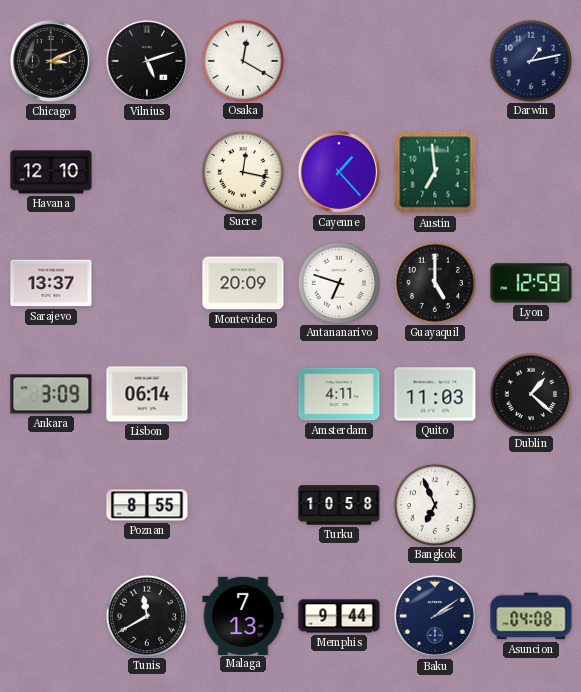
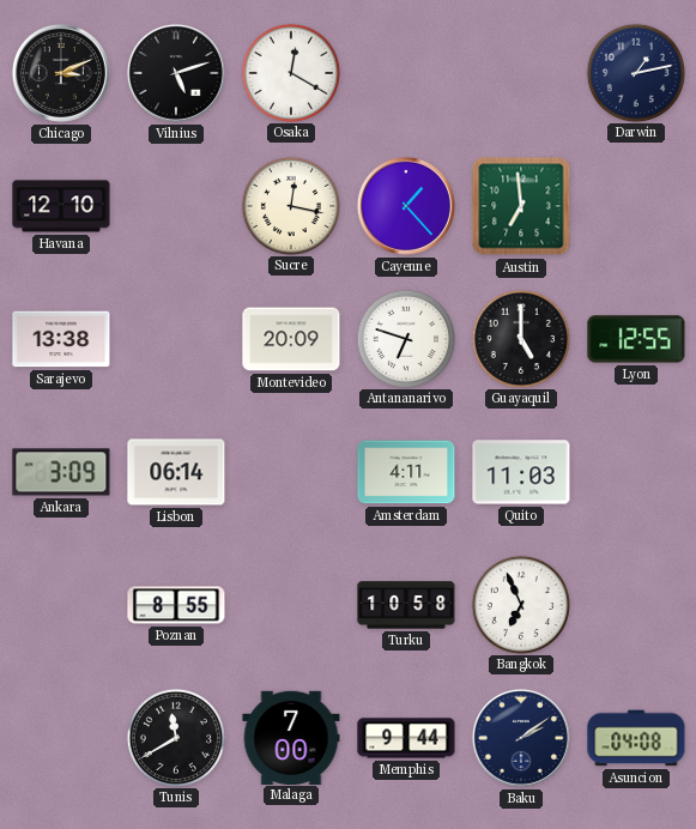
Sarajevo: 13:37 -> 13:38 (61, 339)
Lyon: 12:59 -> 12:55 (636, 339)
Dublin: 1:22 -> none (530, 393)
Malaga: 7:13 -> 7:00 (291, 737)
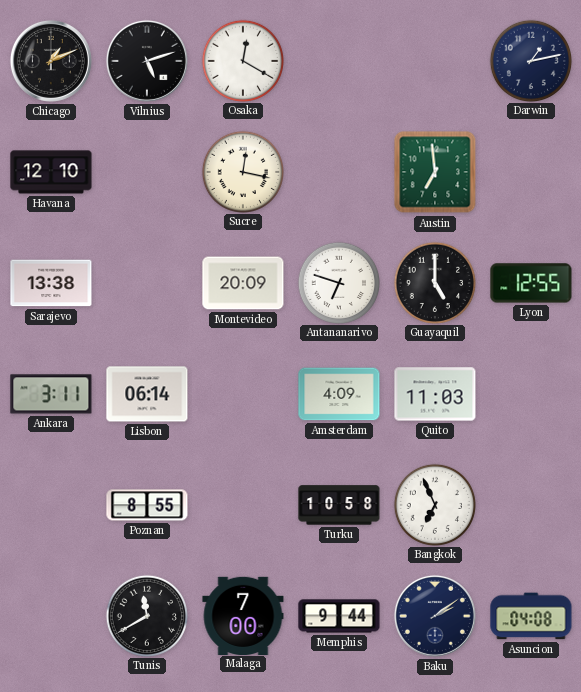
Chicago: 3:11 -> 1:11 (51, 61)
Cayenne: 1:23 -> none (406, 206)
Ankara: 3:09 -> 3:11 (51, 394)
Amsterdam: 4:11 -> 4:09 (339, 394)
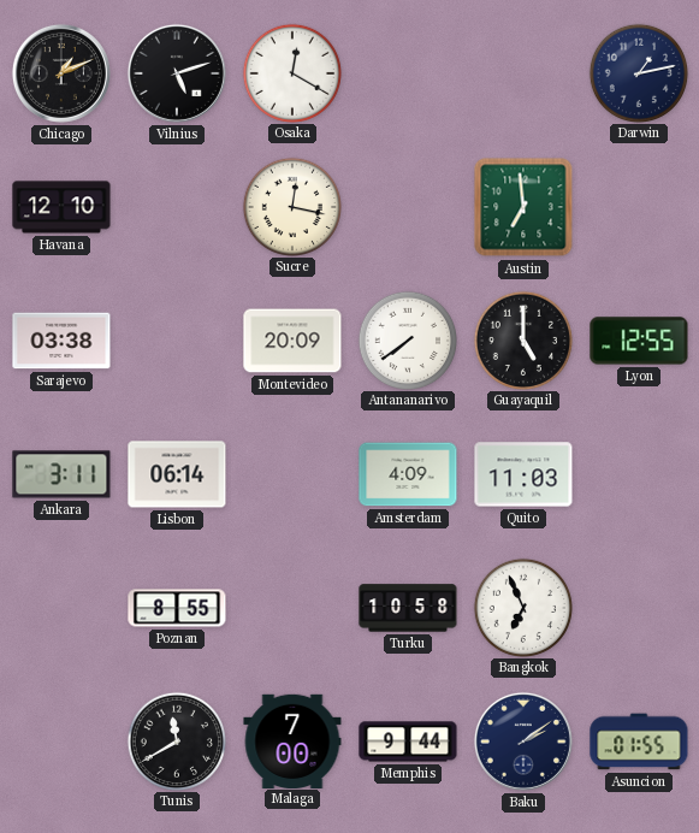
Sarajevo: 13:38 -> 03:38 (61, 341)
Antananarivo: 6:48 -> 7:39 (407, 339)
Asuncion: 04:08 -> 01:55 (639, 742)
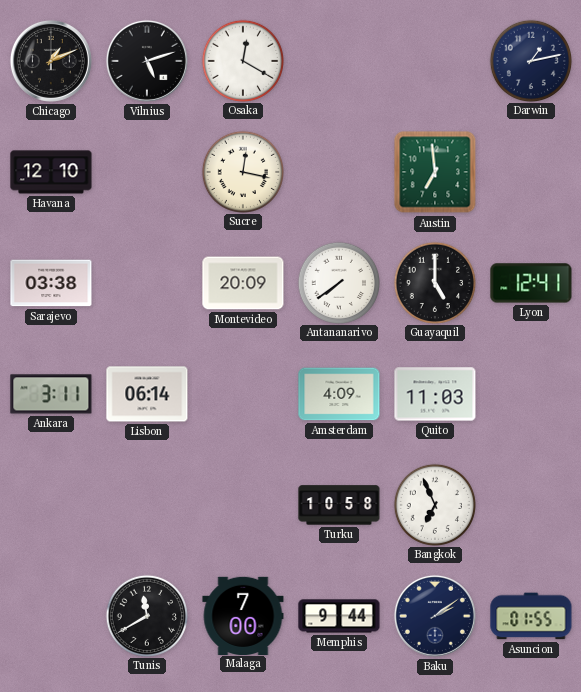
Lyon: 12:55 -> 12:41 (531, 283)
Poznan: 8:55 -> none (177, 608)
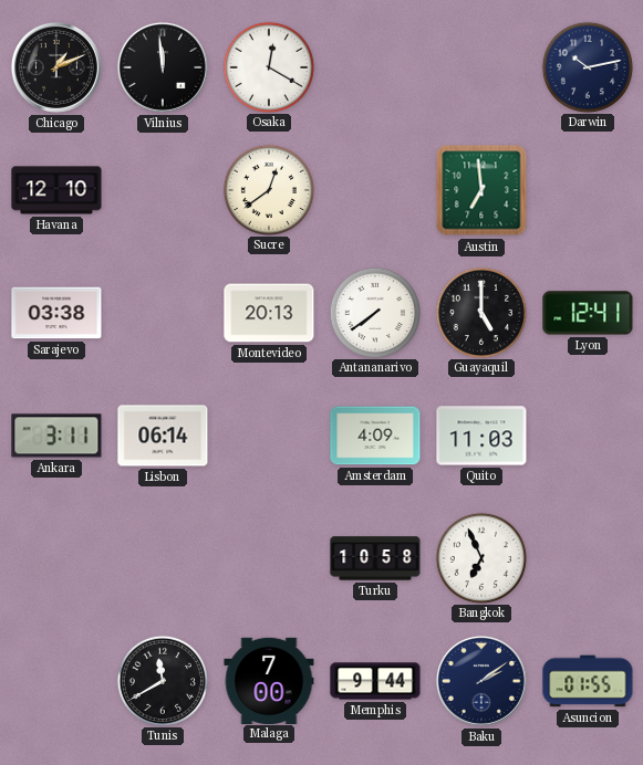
Vilnius: 5:12 -> 11:59 (163, 67)
Darwin: 1:13 -> 10:13 (587, 66)
Sucre: 12:17 -> 12:39 (268, 189)
Montevideo: 20:09 -> 20:13 (269, 313)
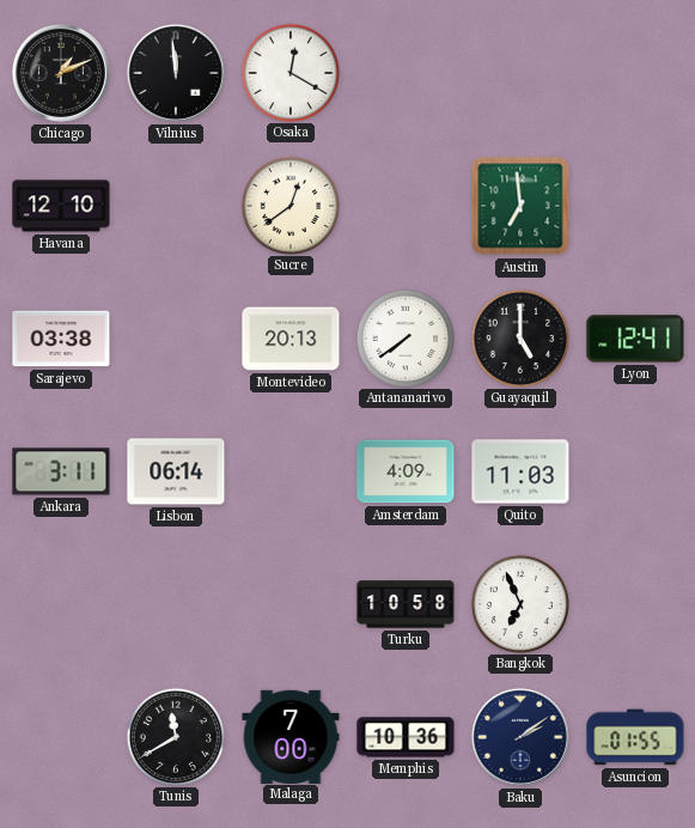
Darwin: 10:13 -> none (587, 66)
Memphis: 9:44 -> 10:36 (406, 737)
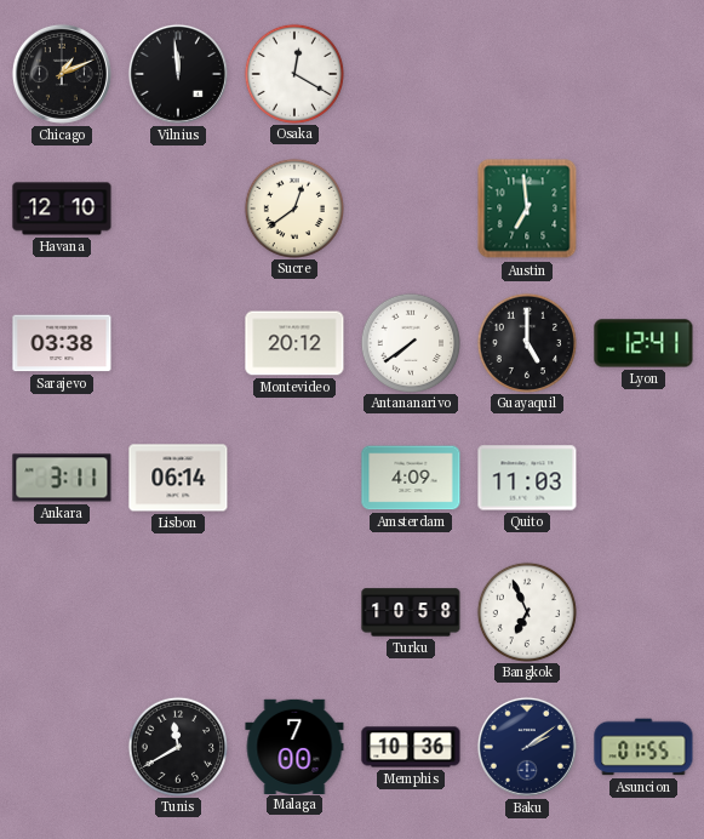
Montevideo: 20:13 -> 20:12 (294, 343)
